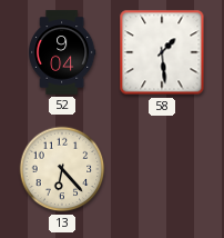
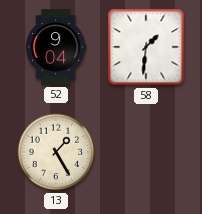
58: 1:29 -> 1:31 (146, 47)
13: 6:23 -> 1:25 (56, 152)
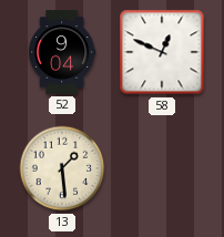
58: 1:31 -> 12:49 (162, 52)
13: 1:25 -> 1:29 (62, 168)
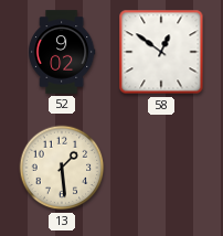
52: 9:04 -> 9:02 (62, 52)
58: 12:49 -> 12:51 (161, 52)
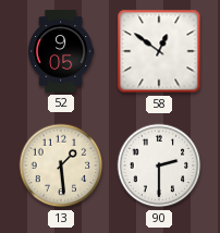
52: 9:02 -> 9:05 (61, 51)
90: none -> 2:30 (159, 165)
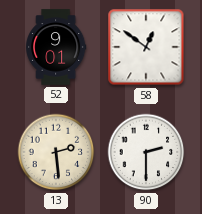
52: 9:05 -> 9:01 (56, 47)
13: 1:29 -> 2:29 (56, 152)
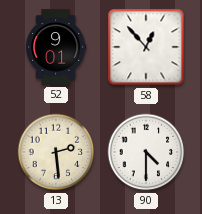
58: 12:51 -> 12:53 (146, 47)
90: 2:30 -> 4:30 (146, 152)
